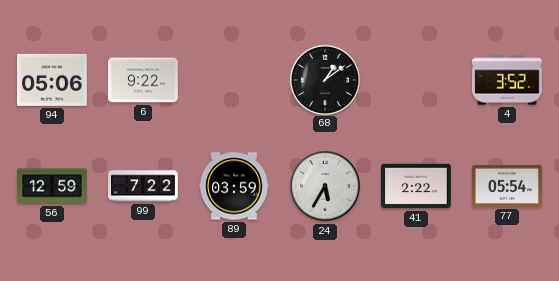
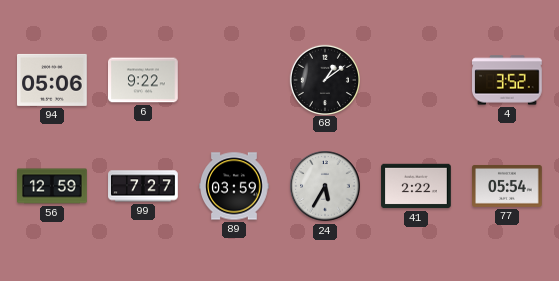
99: 7:22 -> 7:27 (143, 186)
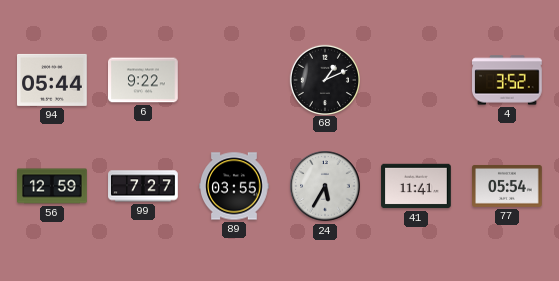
94: 05:06 -> 05:44 (53, 80)
68: 1:09 -> 1:11 (324, 79)
89: 03:59 -> 03:55 (234, 186)
41: 2:22 -> 11:41 (416, 186)
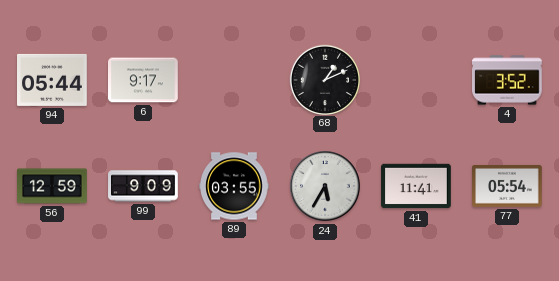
6: 9:22 -> 9:17 (144, 80)
99: 7:27 -> 9:09 (143, 186)
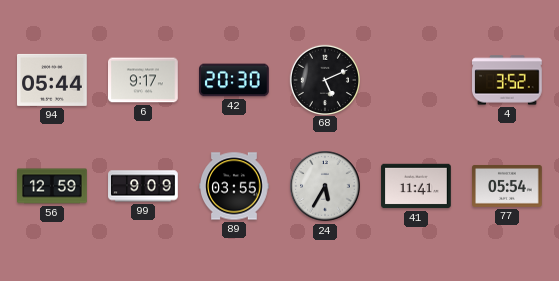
42: none -> 20:30 (234, 80)
68: 1:11 -> 5:11 (324, 79)
